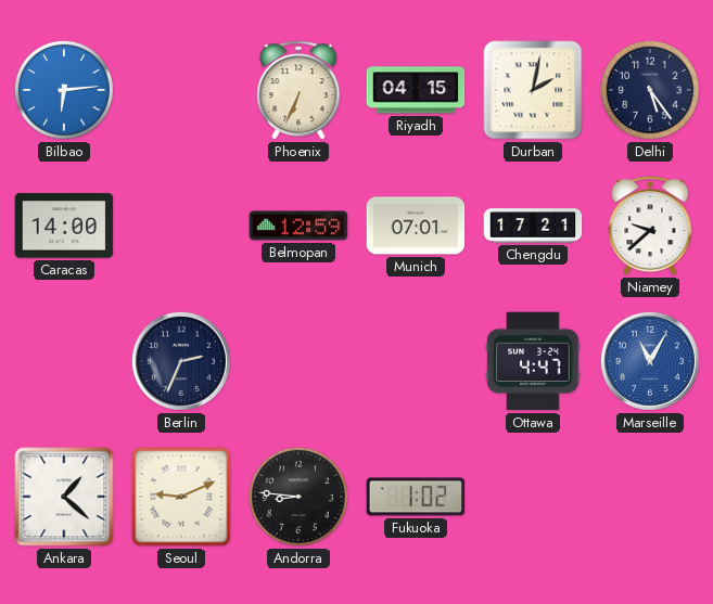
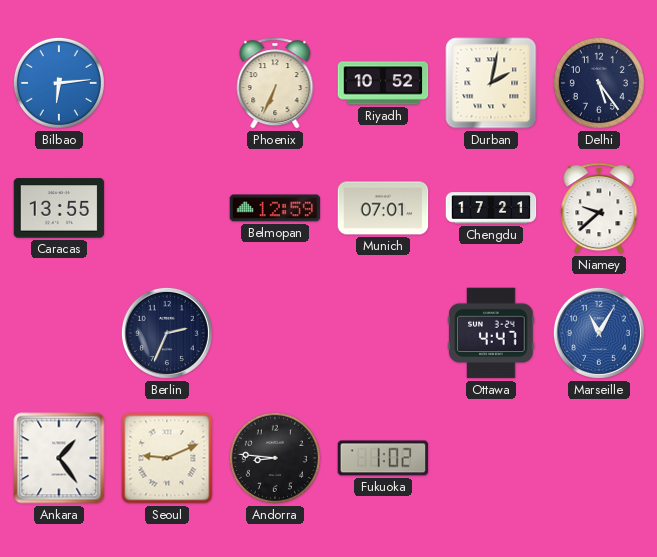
Riyadh: 04:15 -> 10:52 (383, 83)
Caracas: 14:00 -> 13:55 (59, 208)
Ankara: 1:22 -> 1:24 (59, 458)
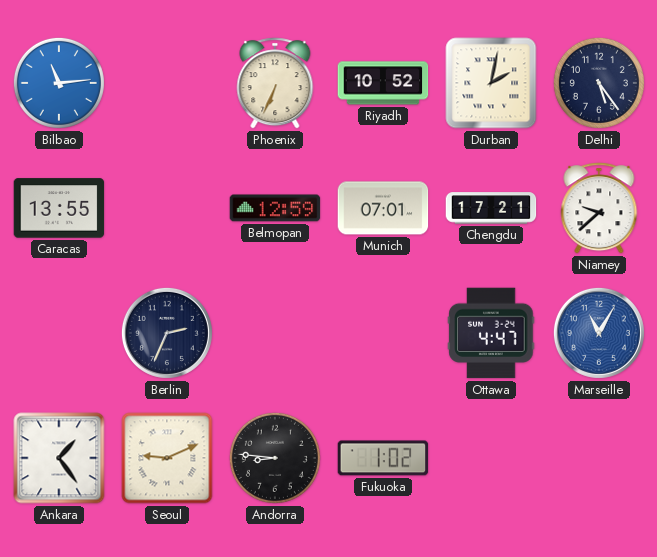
Bilbao: 6:14 -> 11:14 (59, 83)
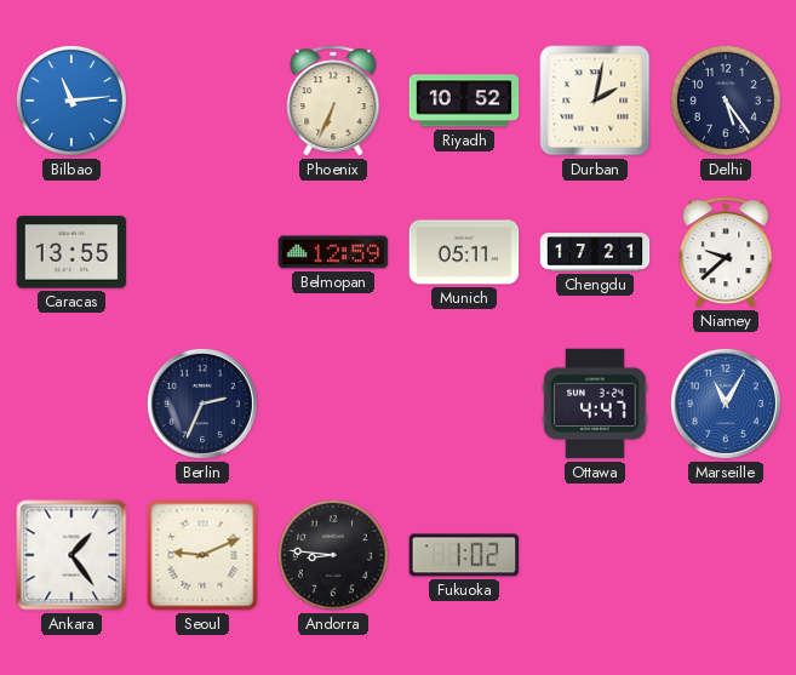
Munich: 07:01 -> 05:11 (464, 252)
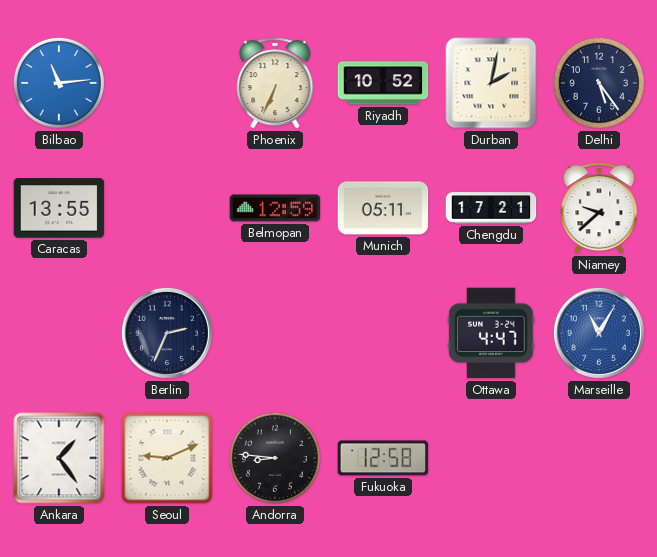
Fukuoka: 1:02 -> 12:58 (383, 458)
